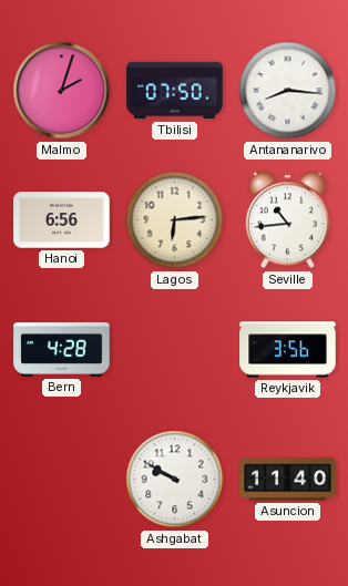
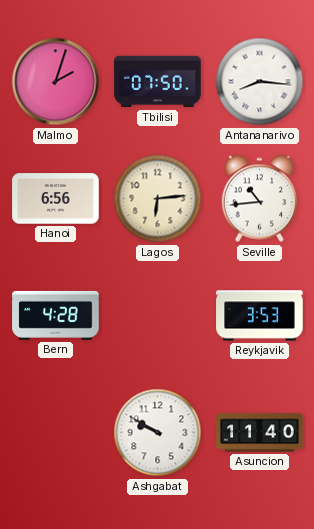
Reykjavik: 3:56 -> 3:53 (260, 316)
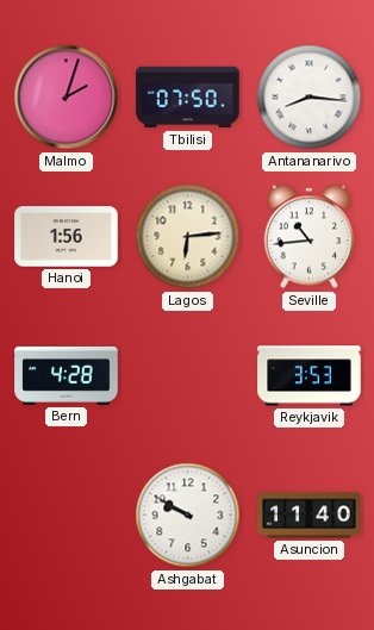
Hanoi: 6:56 -> 1:56 (67, 237)
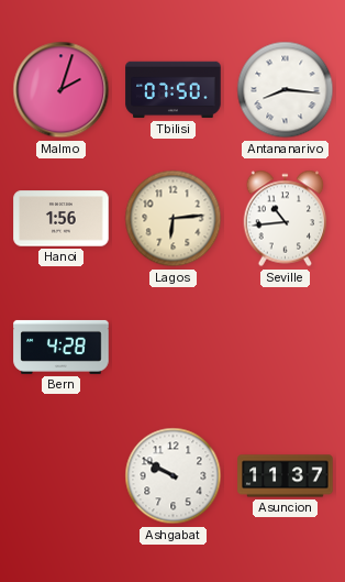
Reykjavik: 3:53 -> none (310, 376)
Asuncion: 11:40 -> 11:37 (286, 476)
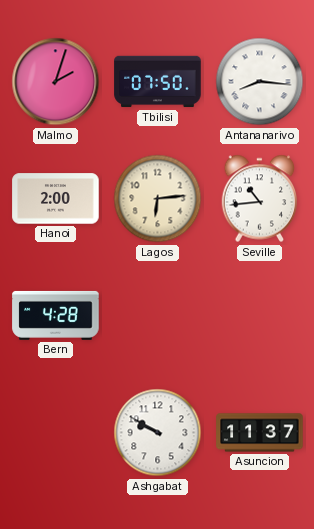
Hanoi: 1:56 -> 2:00 (56, 199)
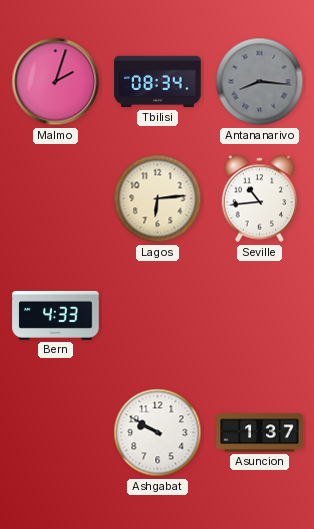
Tbilisi: 07:50 -> 08:34 (158, 82)
Antananarivo dial: white -> grey (260, 82)
Hanoi: 2:00 -> none (56, 199)
Bern: 4:28 -> 4:33 (56, 315)
Asuncion: 11:37 -> 1:37 (260, 433)
